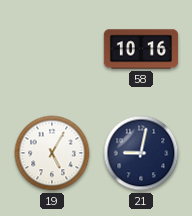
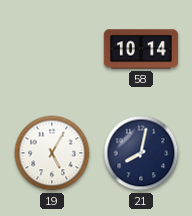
58: 10:16 -> 10:14 (141, 49)
21: 9:02 -> 8:02 (141, 153)
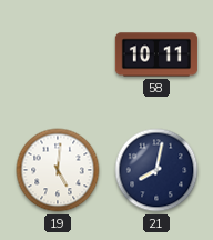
58: 10:14 -> 10:11 (156, 54)
19: 5:05 -> 5:01 (58, 170)
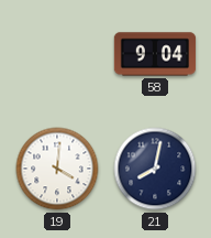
58: 10:11 -> 9:04 (155, 54)
19: 5:01 -> 4:01 (57, 169)
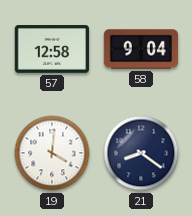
57: none -> 12:58 (51, 49)
21: 8:02 -> 8:21 (141, 153)
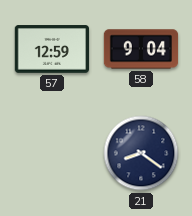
57: 12:58 -> 12:59 (51, 49)
19: 4:01 -> none (52, 153)
